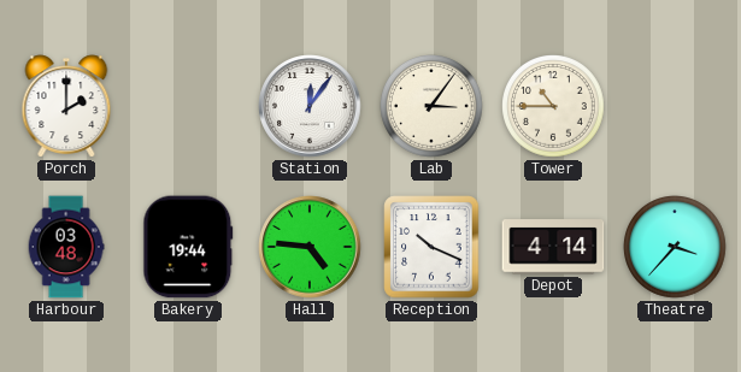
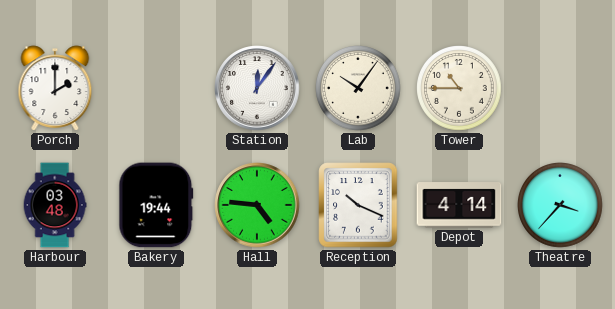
Lab: 3:06 -> 10:06 (359, 89)
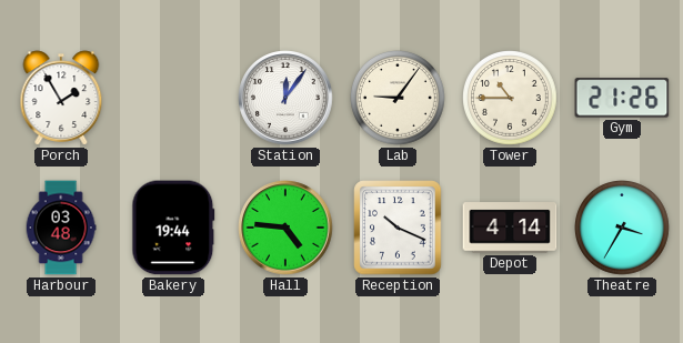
Porch: 2:00 -> 1:55 (61, 98)
Lab: 10:06 -> 9:06 (399, 99)
Gym: none -> 21:26 (622, 98)
Theatre: 3:37 -> 3:35 (623, 229)
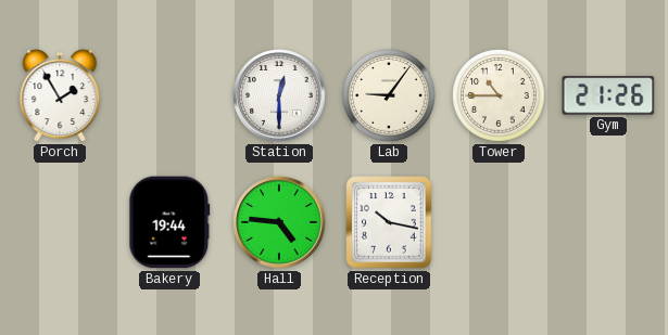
Station: 12:06 -> 12:30 (279, 95)
Harbour: 03:48 -> none (61, 228)
Reception: 10:19 -> 10:17 (389, 222)
Depot: 4:14 -> none (510, 228)
Theatre: 3:35 -> none (623, 229)
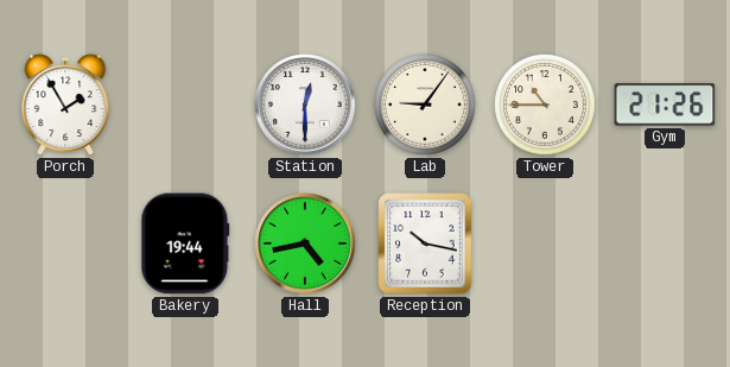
Hall: 4:46 -> 4:43 (305, 243)
